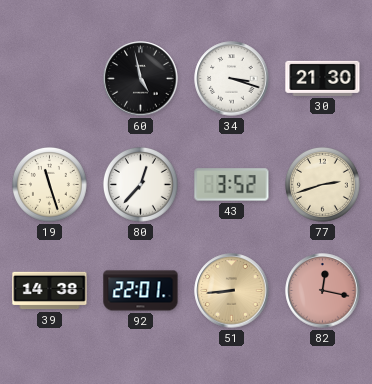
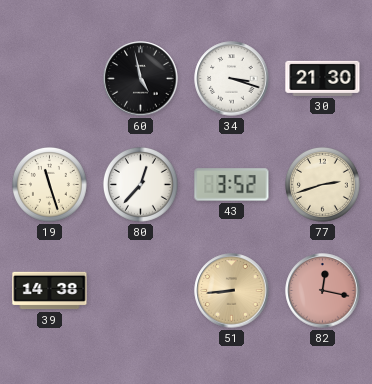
92: 22:01 -> none (141, 291)
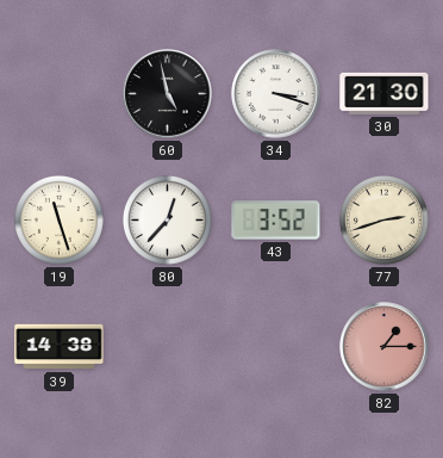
51: 8:44 -> none (232, 291)
82: 12:17 -> 1:15 (385, 347)
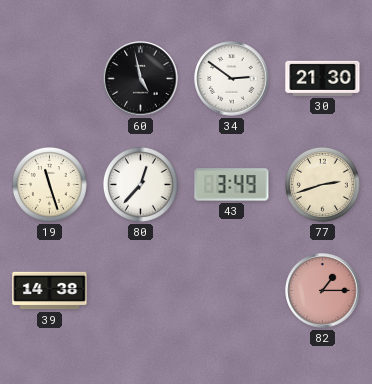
34: 3:18 -> 2:51 (232, 79)
43: 3:52 -> 3:49 (232, 185)
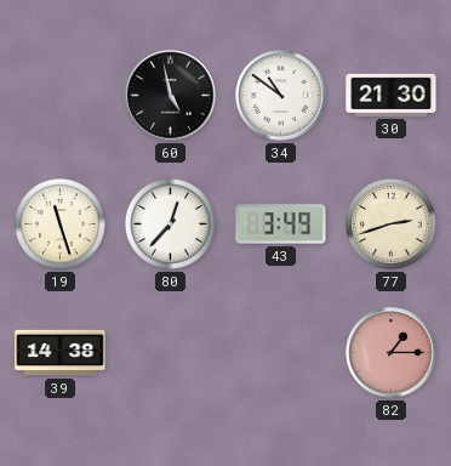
34: 2:51 -> 10:51 (281, 96)
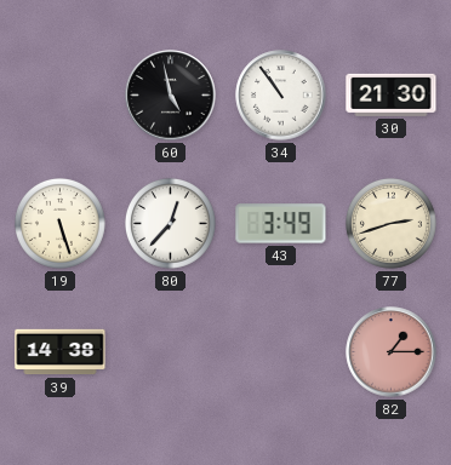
34: 10:51 -> 10:54 (281, 96)
19: 11:27 -> 5:27 (59, 223)
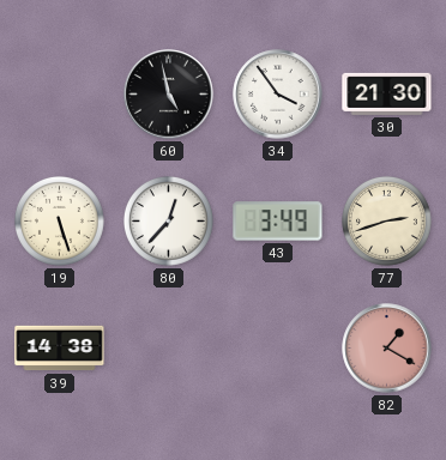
34: 10:54 -> 3:54 (278, 95)
82: 1:15 -> 1:20 (387, 349)
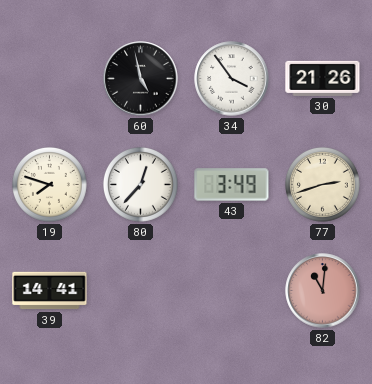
30: 21:30 -> 21:26 (323, 78)
19: 5:27 -> 7:48 (49, 184)
39: 14:38 -> 14:41 (50, 291)
82: 1:20 -> 11:01 (323, 291)
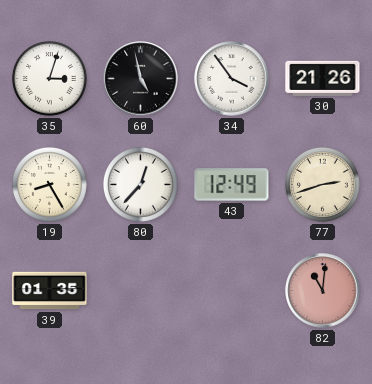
35: none -> 3:03 (49, 78)
19: 7:48 -> 8:25 (49, 184)
43: 3:49 -> 12:49 (232, 185)
39: 14:41 -> 01:35 (50, 291)
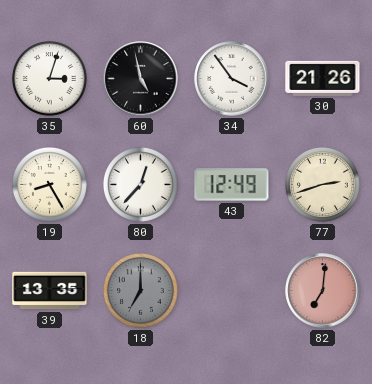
39: 01:35 -> 13:35 (50, 291)
18: none -> 7:00 (140, 290)
82: 11:01 -> 7:01 (323, 291)
